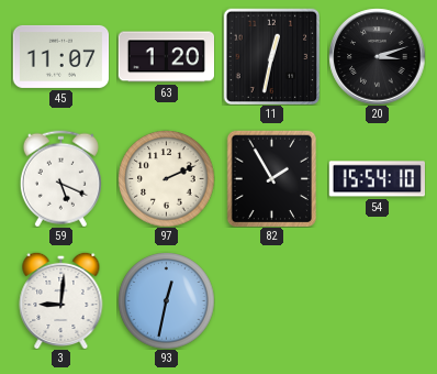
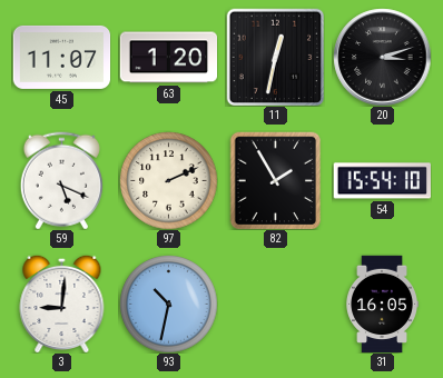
93: 12:32 -> 10:32 (168, 304)
31: none -> 16:05 (382, 304)
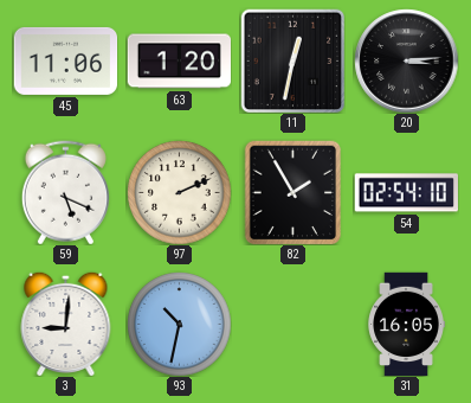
45: 11:07 -> 11:06 (65, 60)
20: 3:12 -> 3:14 (406, 60)
54: 15:54 -> 02:54 (406, 193)
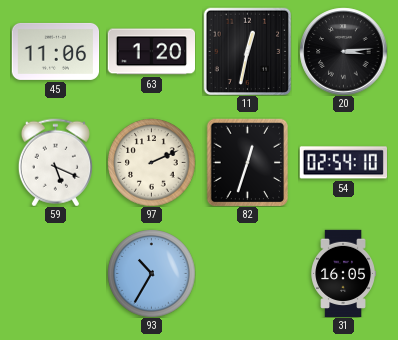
82: 1:55 -> 12:33 (248, 162)
3: 9:01 -> none (66, 324)
93: 10:32 -> 10:35 (151, 273)
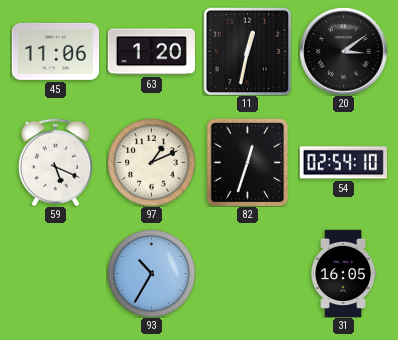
20: 3:14 -> 3:09 (343, 51)
97: 2:11 -> 1:11 (151, 162)
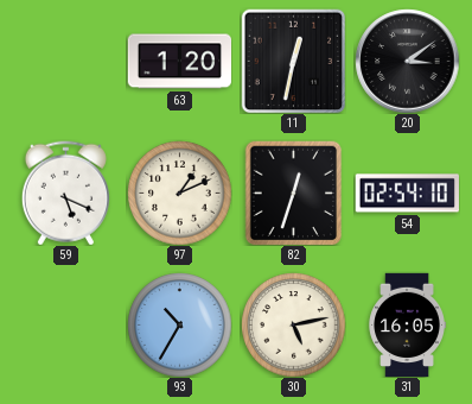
45: 11:06 -> none (55, 51)
30: none -> 5:13 (293, 324)
